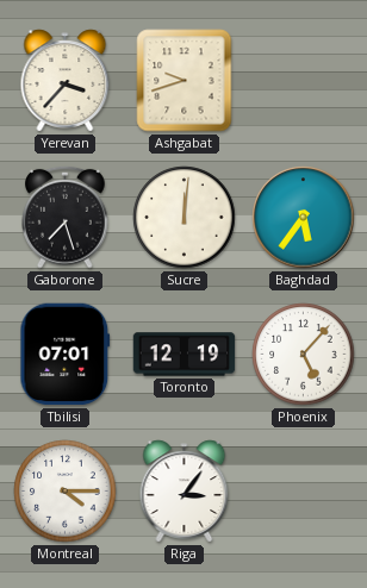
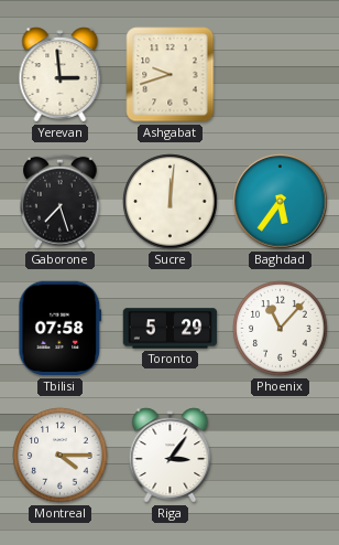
Yerevan: 3:37 -> 2:59 (61, 75)
Tbilisi: 07:01 -> 07:58 (61, 329)
Toronto: 12:19 -> 5:29 (171, 329)
Phoenix: 5:07 -> 11:07 (281, 329)
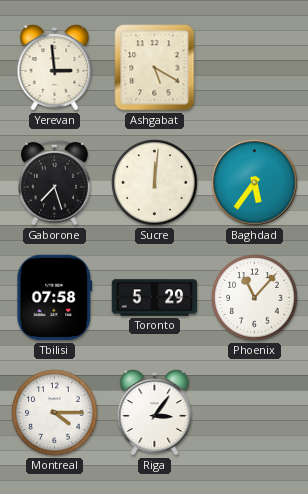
Ashgabat: 9:42 -> 5:20 (155, 68)
